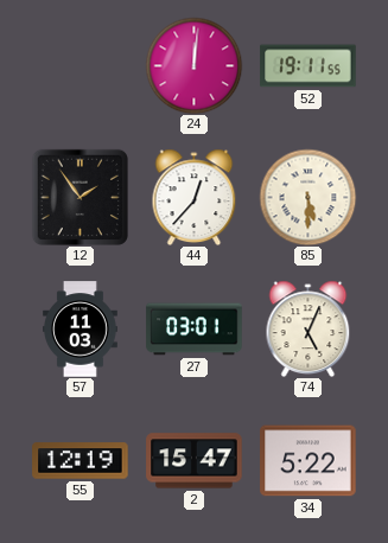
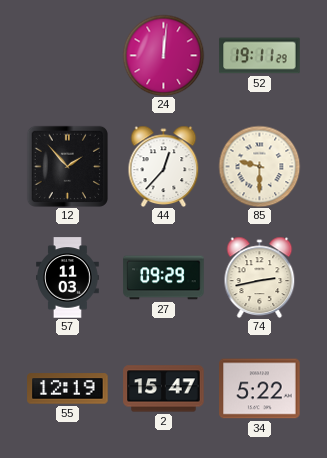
52: 19:11:55 -> 19:11:29 (260, 56)
12: 1:54 -> 1:53 (67, 166)
85: 5:30 -> 9:30 (259, 166)
27: 03:01 -> 09:29 (164, 278)
74: 5:04 -> 2:43 (260, 277)
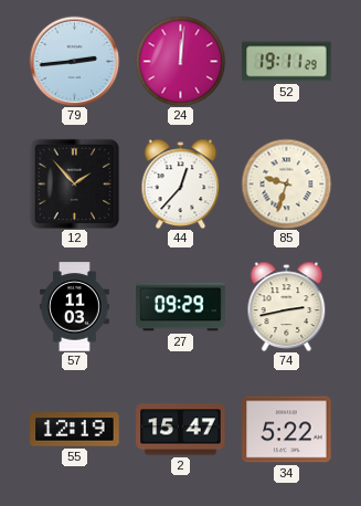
79: none -> 2:44 (74, 61)
85: 9:30 -> 9:33 (286, 183)
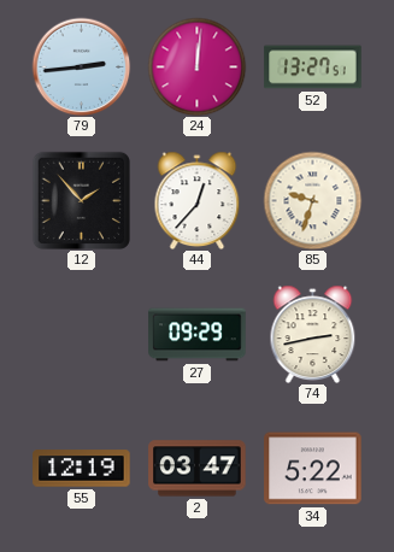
52: 19:11 -> 13:27 (313, 67)
57: 11:03 -> none (75, 307)
2: 15:47 -> 03:47 (198, 469)
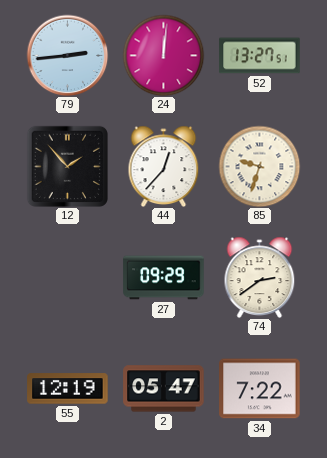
74: 2:43 -> 2:39 (260, 277)
2: 03:47 -> 05:47 (164, 389)
34: 5:22 -> 7:22 (260, 389)
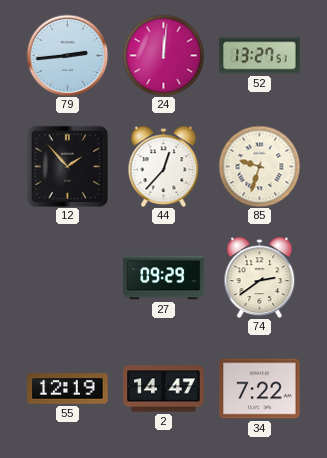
2: 05:47 -> 14:47 (164, 389)
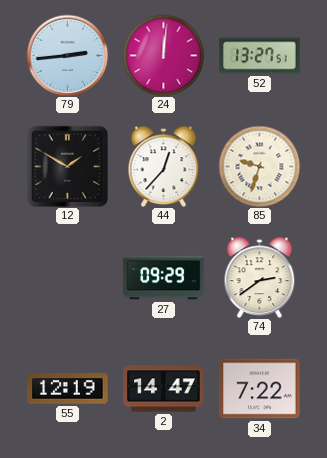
12: 1:53 -> 1:50 (67, 166)
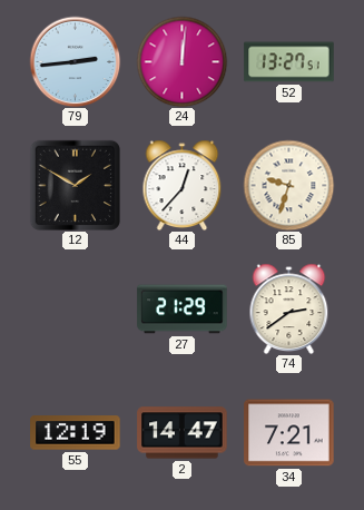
27: 09:29 -> 21:29 (183, 310)
34: 7:22 -> 7:21 (289, 433)
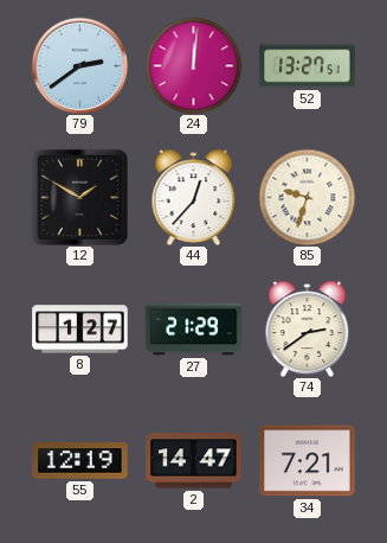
79: 2:44 -> 2:39 (79, 65)
8: none -> 1:27 (80, 330)
